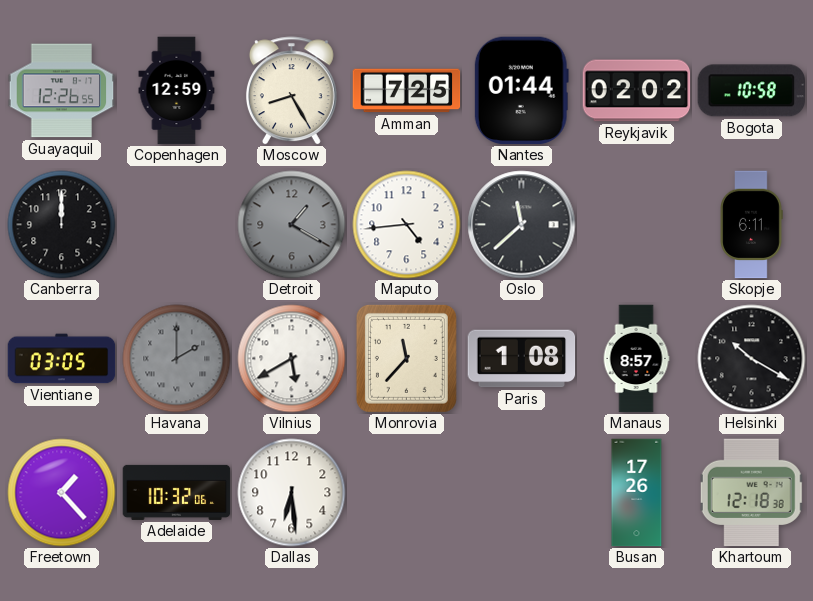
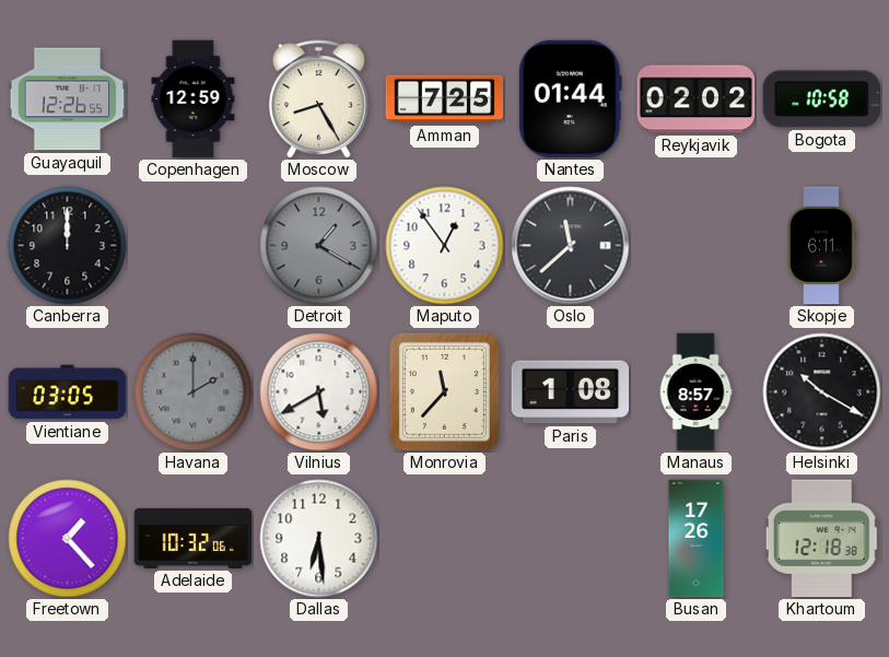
Maputo: 4:44 -> 12:54 (445, 246)
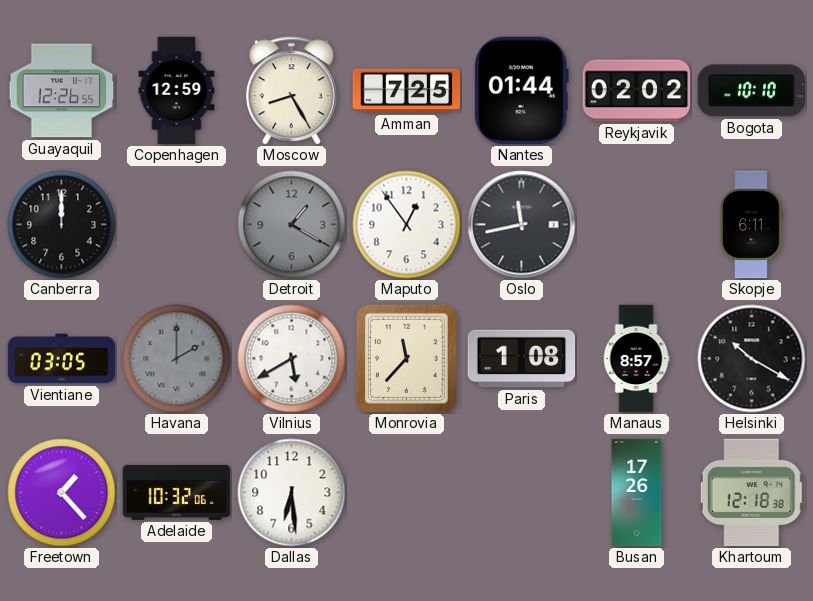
Bogota: 10:58 -> 10:10 (752, 91)
Oslo: 11:38 -> 11:43 (522, 225)
